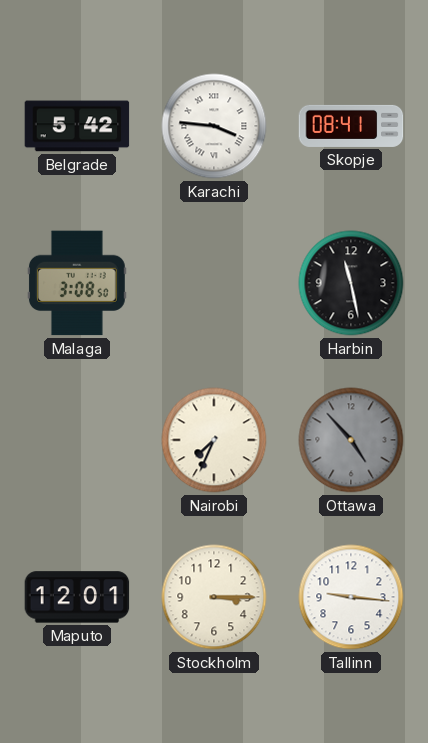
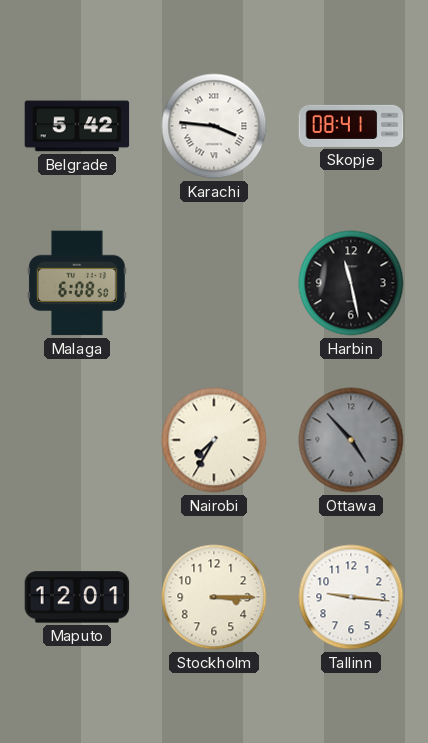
Malaga: 3:08 -> 6:08 (77, 283)
Nairobi: 7:34 -> 7:35 (214, 440)
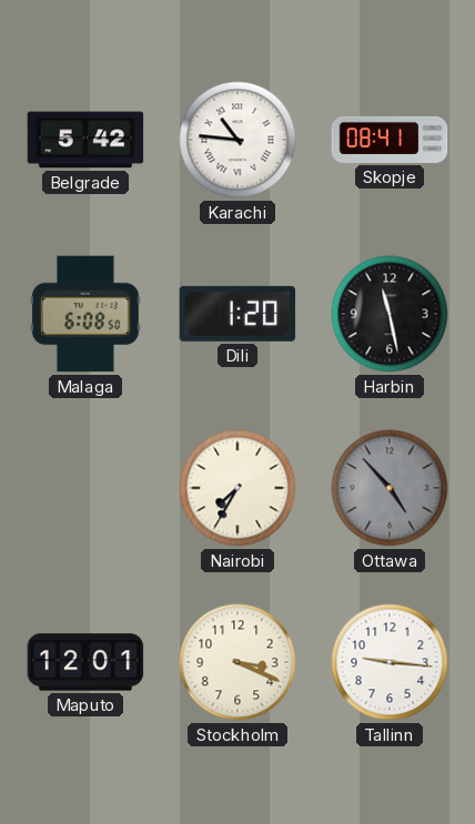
Karachi: 3:46 -> 10:46 (238, 140)
Dili: none -> 1:20 (238, 314)
Stockholm: 3:15 -> 3:19 (238, 662)
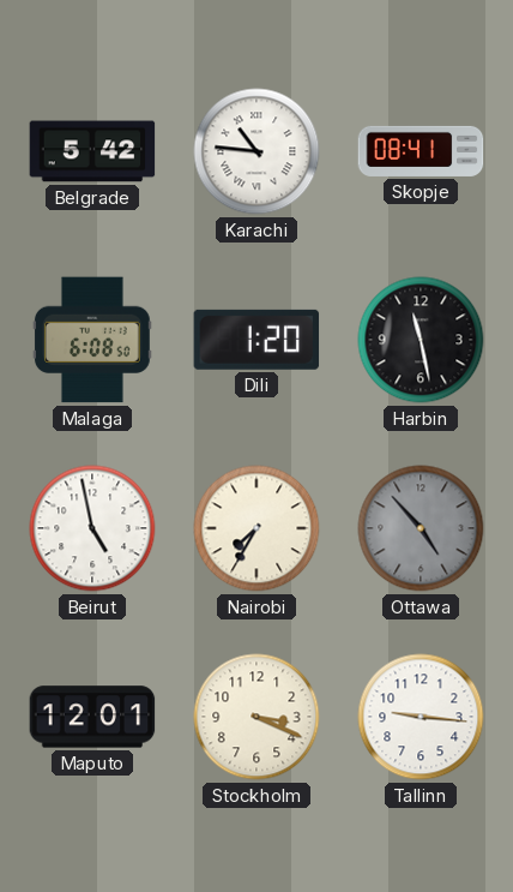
Beirut: none -> 4:58 (92, 528)
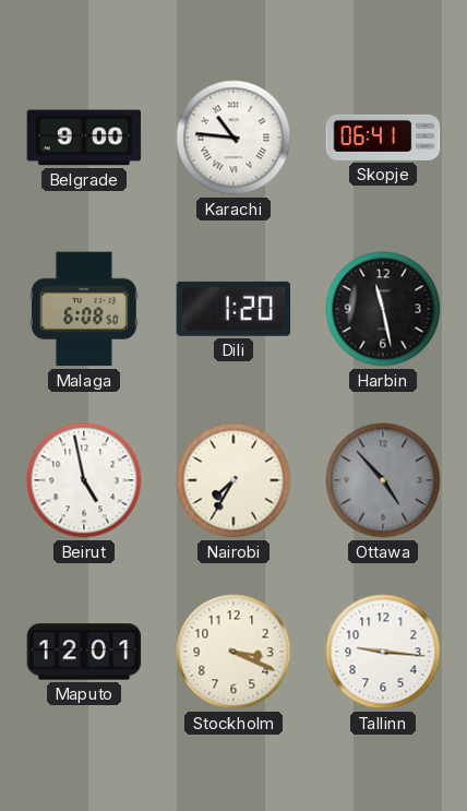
Belgrade: 5:42 -> 9:00 (84, 138)
Skopje: 08:41 -> 06:41 (383, 138)
